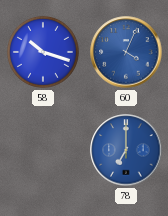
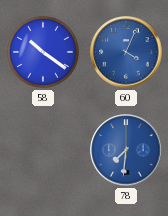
58: 10:18 -> 10:21 (43, 52)
78: 7:00 -> 7:31 (126, 150)
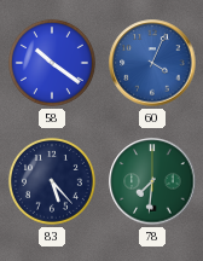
83: none -> 5:23 (52, 181)
78 dial: blue -> green (152, 181)
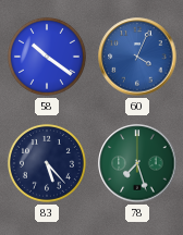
78: 7:31 -> 7:27 (137, 163)
